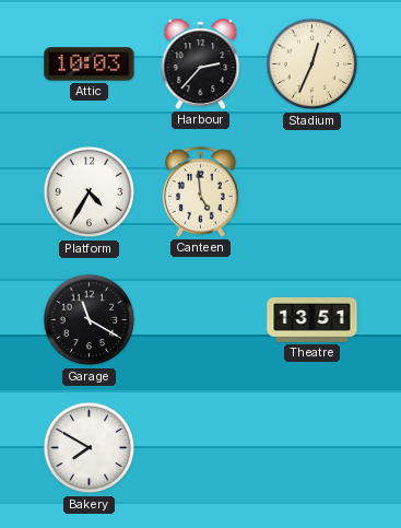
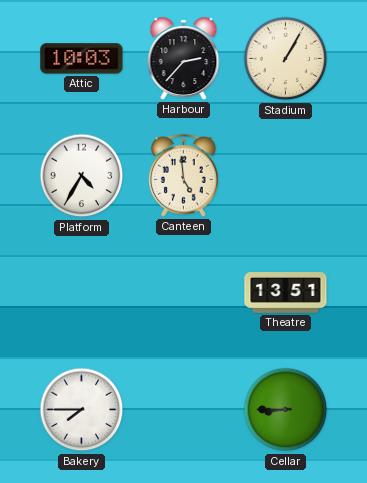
Stadium: 12:34 -> 1:05 (286, 59)
Garage: 11:20 -> none (90, 320)
Bakery: 7:50 -> 7:45 (82, 410)
Cellar: none -> 8:45 (286, 410)
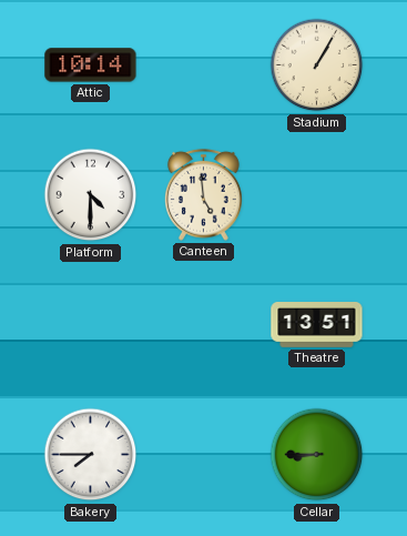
Attic: 10:03 -> 10:14 (91, 65)
Harbour: 2:37 -> none (184, 59)
Platform: 4:35 -> 4:30 (91, 195)
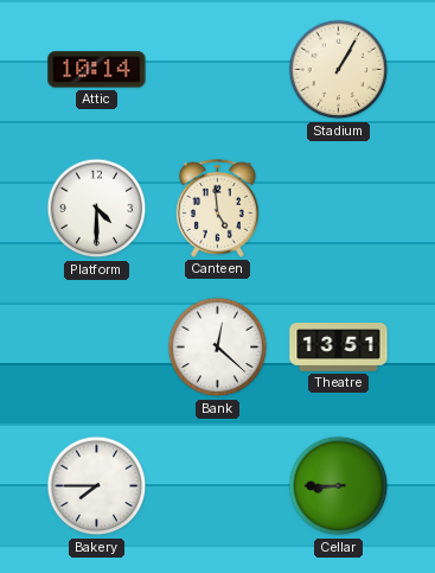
Bank: none -> 12:22 (218, 348)
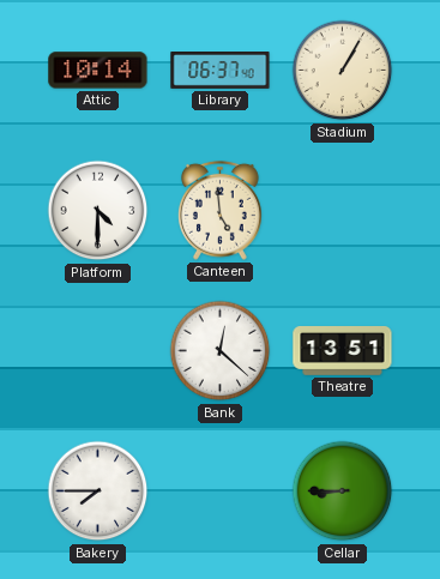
Library: none -> 06:37 (221, 71)
